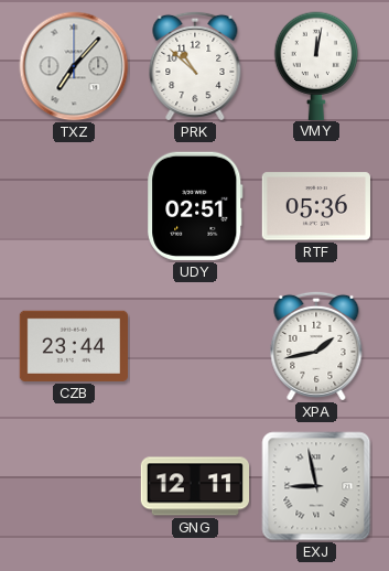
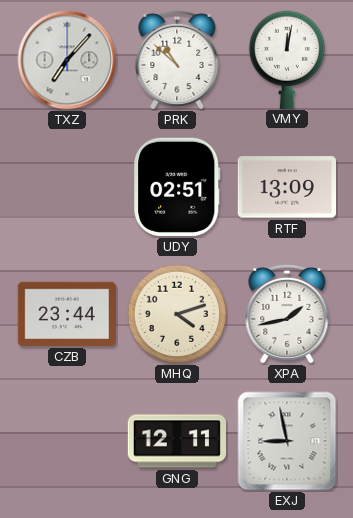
RTF: 05:36 -> 13:09 (286, 187)
MHQ: none -> 4:12 (177, 314)
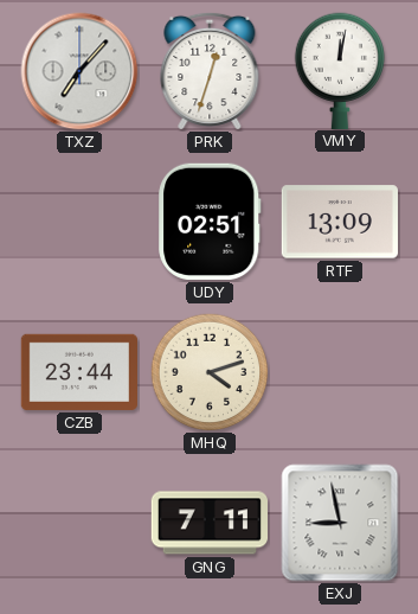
PRK: 10:52 -> 12:33 (210, 71)
XPA: 1:43 -> none (287, 314)
GNG: 12:11 -> 7:11 (208, 523)
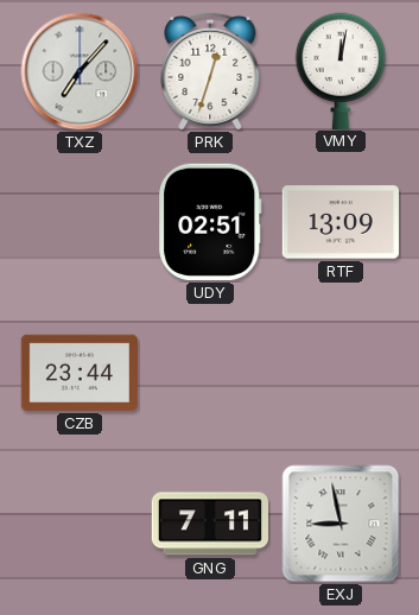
MHQ: 4:12 -> none (210, 372)
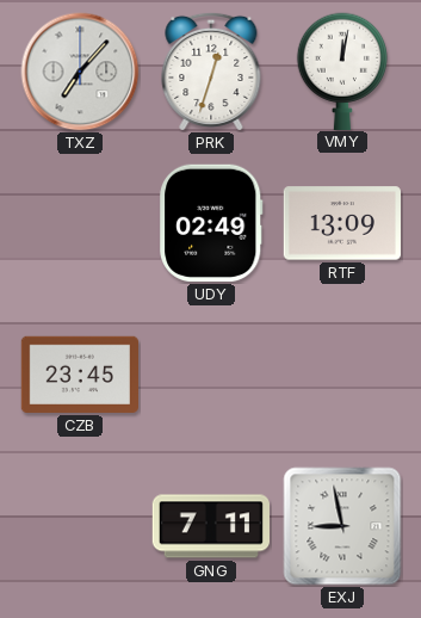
UDY: 02:51 -> 02:49 (211, 223)
CZB: 23:44 -> 23:45 (79, 375)
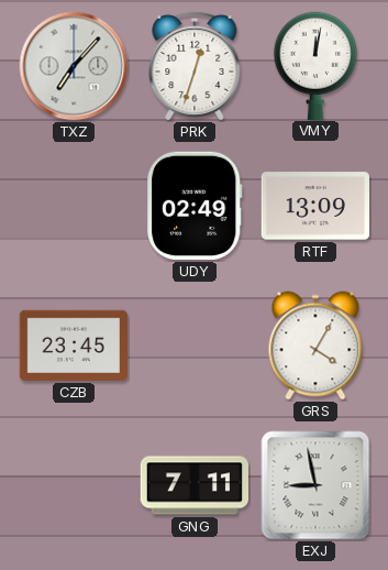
GRS: none -> 4:05 (315, 346)
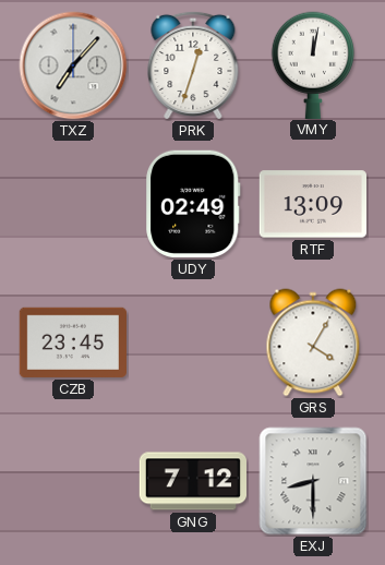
GNG: 7:11 -> 7:12 (192, 481)
EXJ: 8:58 -> 8:30 (313, 481)
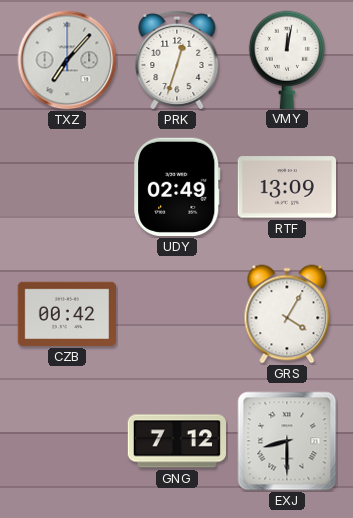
CZB: 23:45 -> 00:42 (66, 314)
